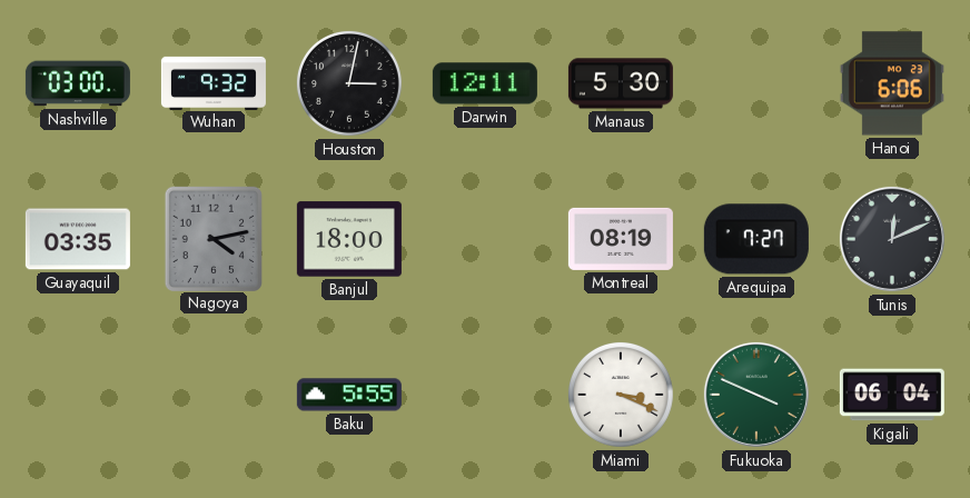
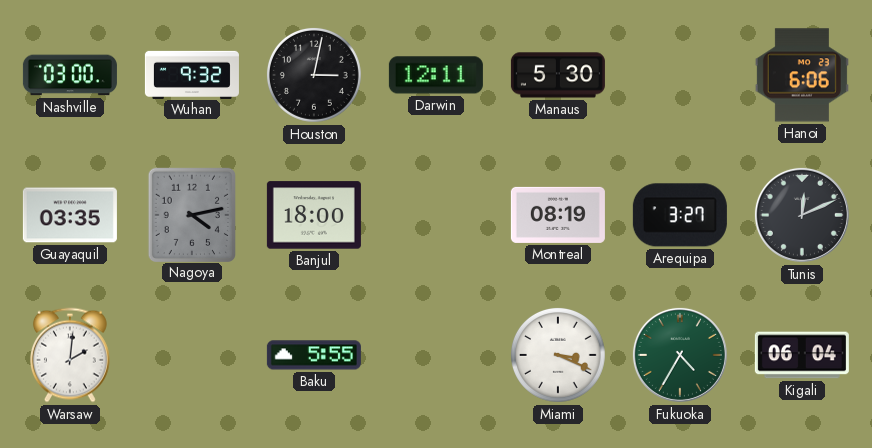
Arequipa: 7:27 -> 3:27 (680, 215)
Warsaw: none -> 2:01 (70, 355)
Fukuoka: 3:49 -> 4:35 (680, 355)
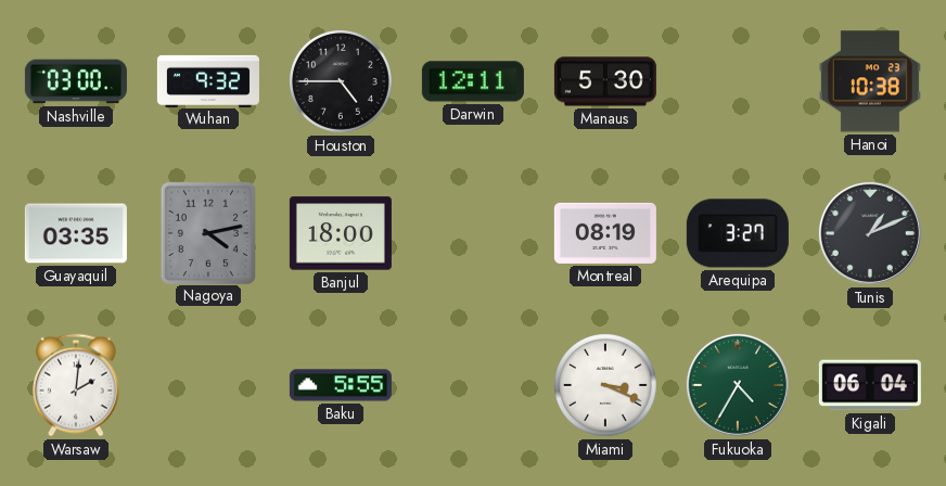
Houston: 3:02 -> 4:45 (341, 81)
Hanoi: 6:06 -> 10:38 (870, 81)
Tunis: 12:11 -> 1:11 (870, 233)
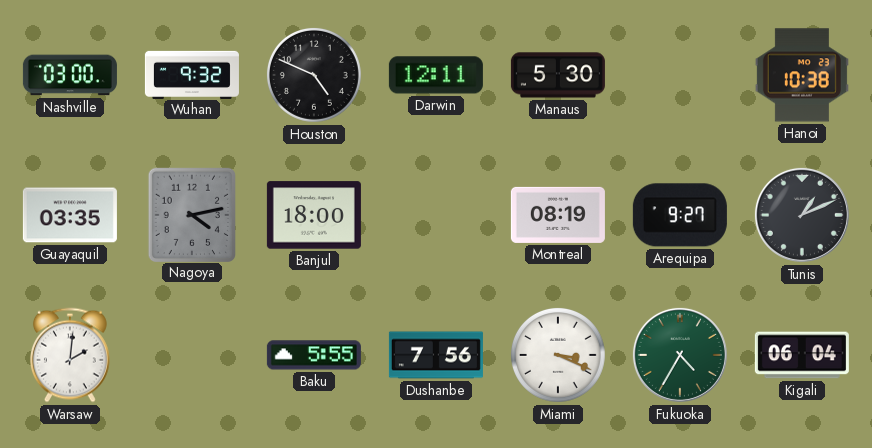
Houston: 4:45 -> 4:49 (314, 75)
Arequipa: 3:27 -> 9:27 (680, 215)
Dushanbe: none -> 7:56 (436, 355)
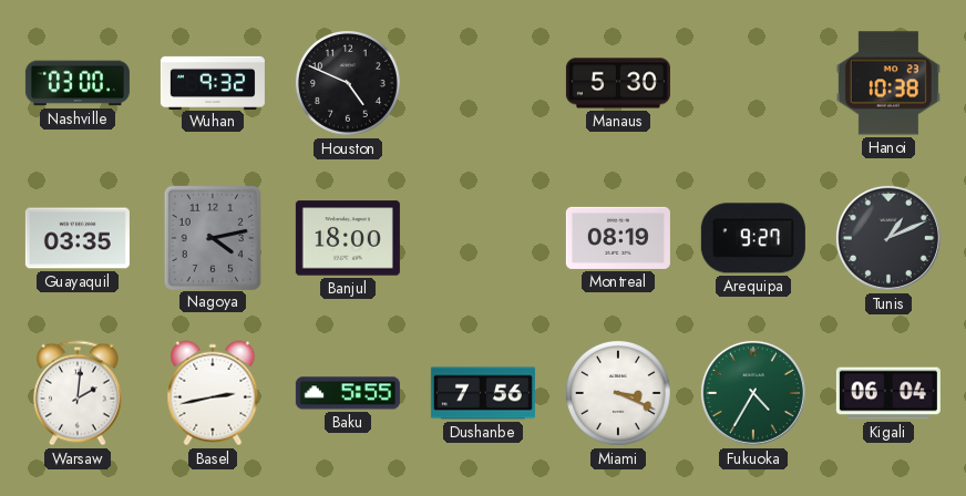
Darwin: 12:11 -> none (436, 75)
Basel: none -> 2:43 (213, 393)
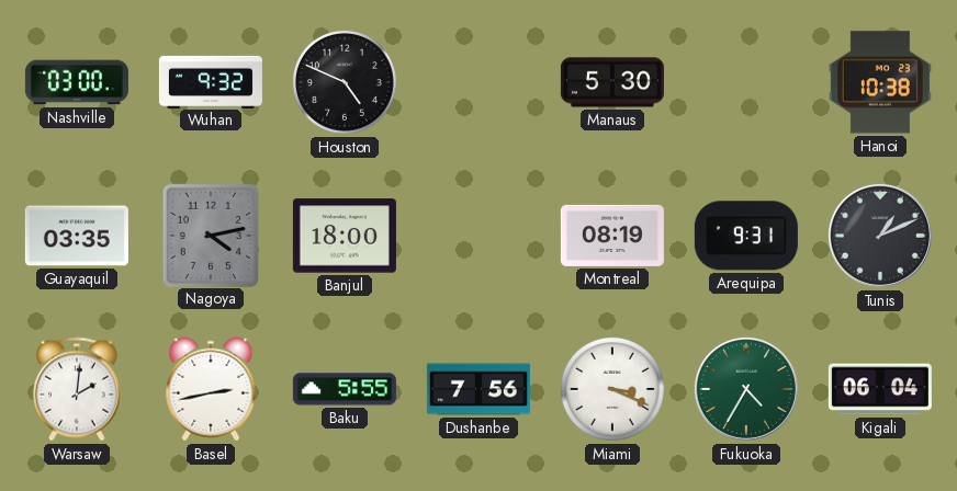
Arequipa: 9:27 -> 9:31 (746, 236)
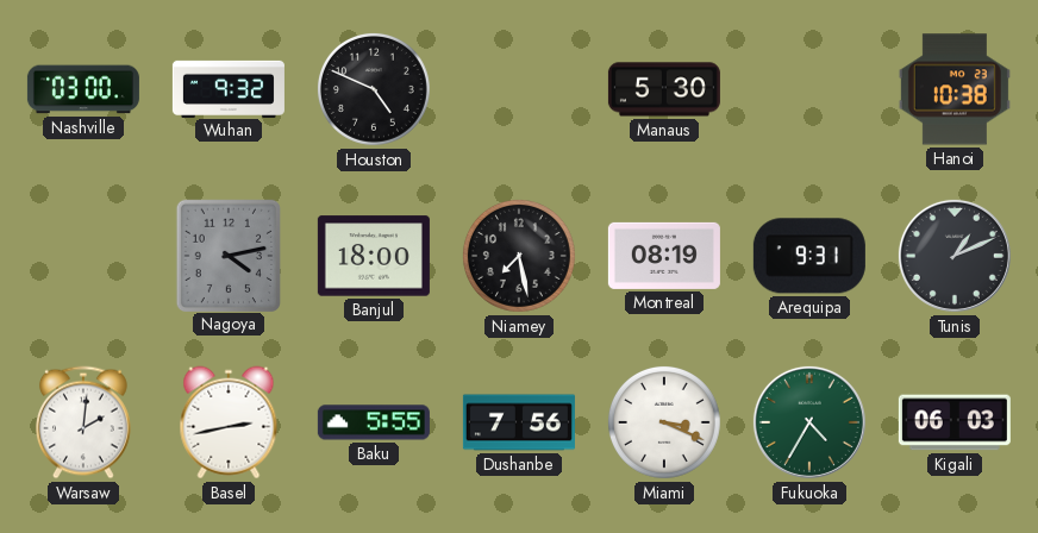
Guayaquil: 03:35 -> none (77, 236)
Niamey: none -> 7:28 (519, 256)
Kigali: 06:04 -> 06:03 (955, 422)
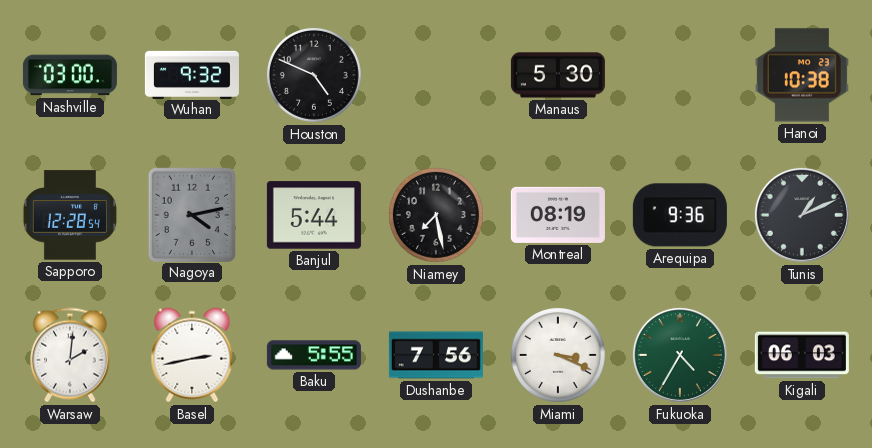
Sapporo: none -> 12:28 (70, 215)
Banjul: 18:00 -> 5:44 (314, 215)
Arequipa: 9:31 -> 9:36 (680, 215)
